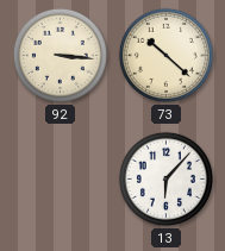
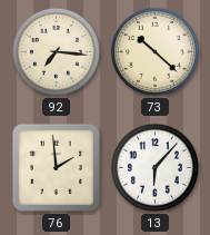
92: 3:16 -> 7:16 (56, 51)
76: none -> 1:59 (56, 167)
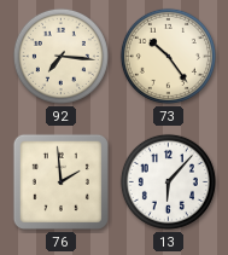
73: 10:22 -> 10:24 (168, 56)
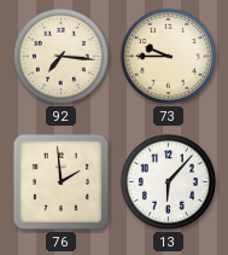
73: 10:24 -> 9:45 (168, 56)
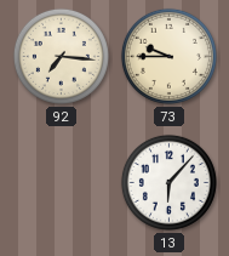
76: 1:59 -> none (60, 181)
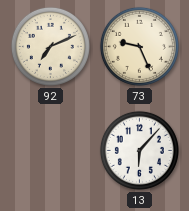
92: 7:16 -> 7:11 (50, 46)
73: 9:45 -> 9:26 (139, 46)
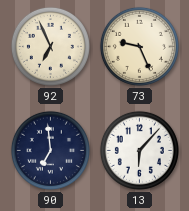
92: 7:11 -> 6:56 (50, 46)
90: none -> 6:59 (50, 150)
